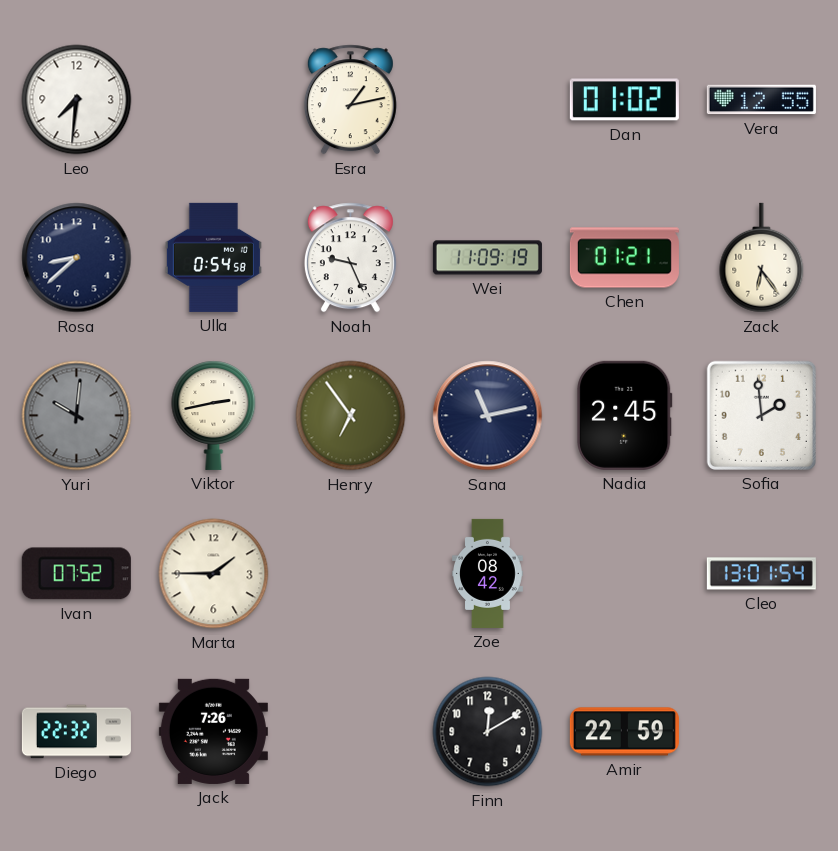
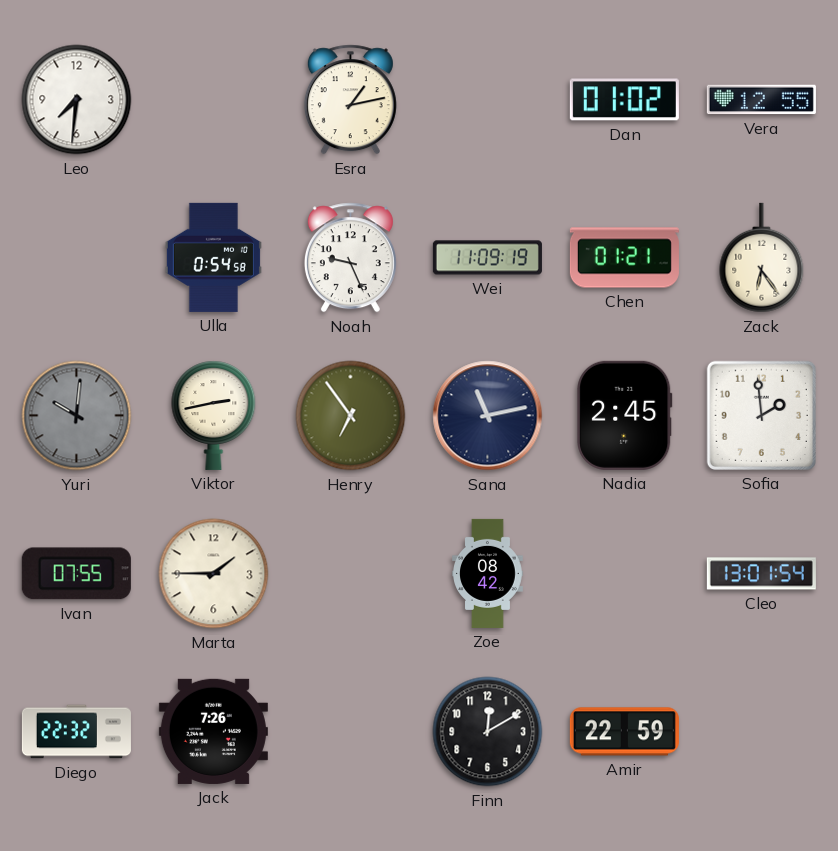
Rosa: 8:38 -> none (77, 258)
Ivan: 07:52 -> 07:55 (76, 574)
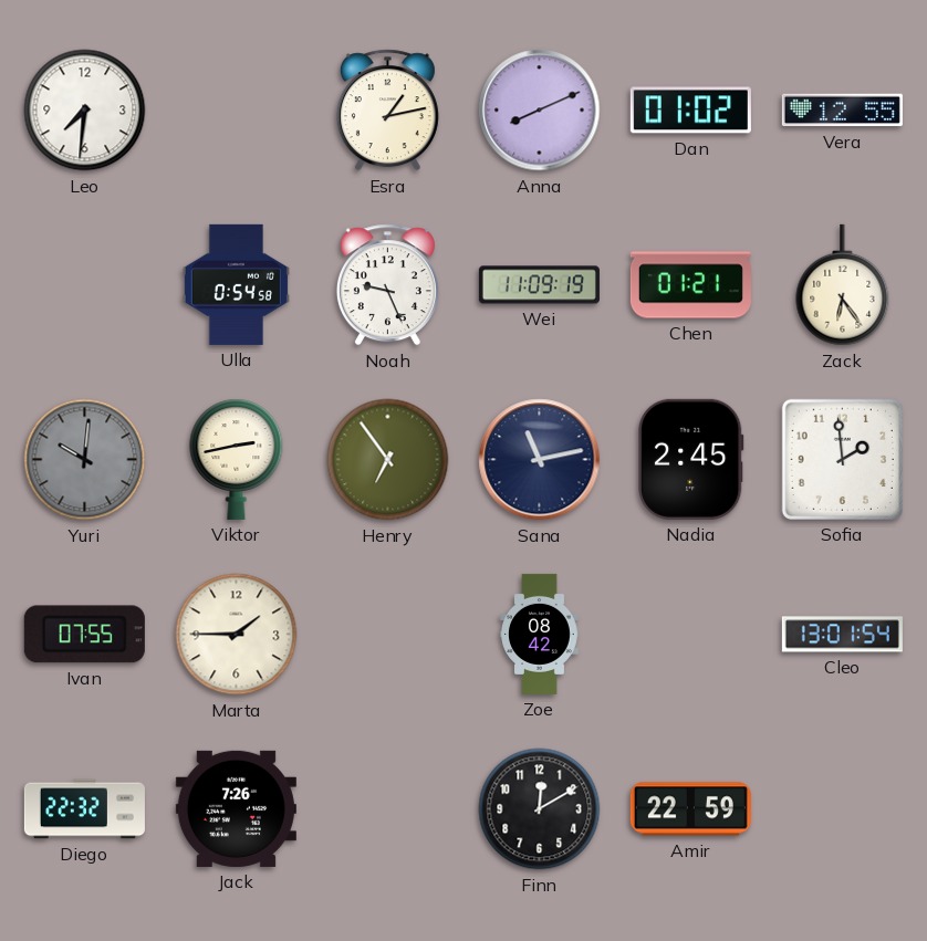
Anna: none -> 8:11 (540, 111)
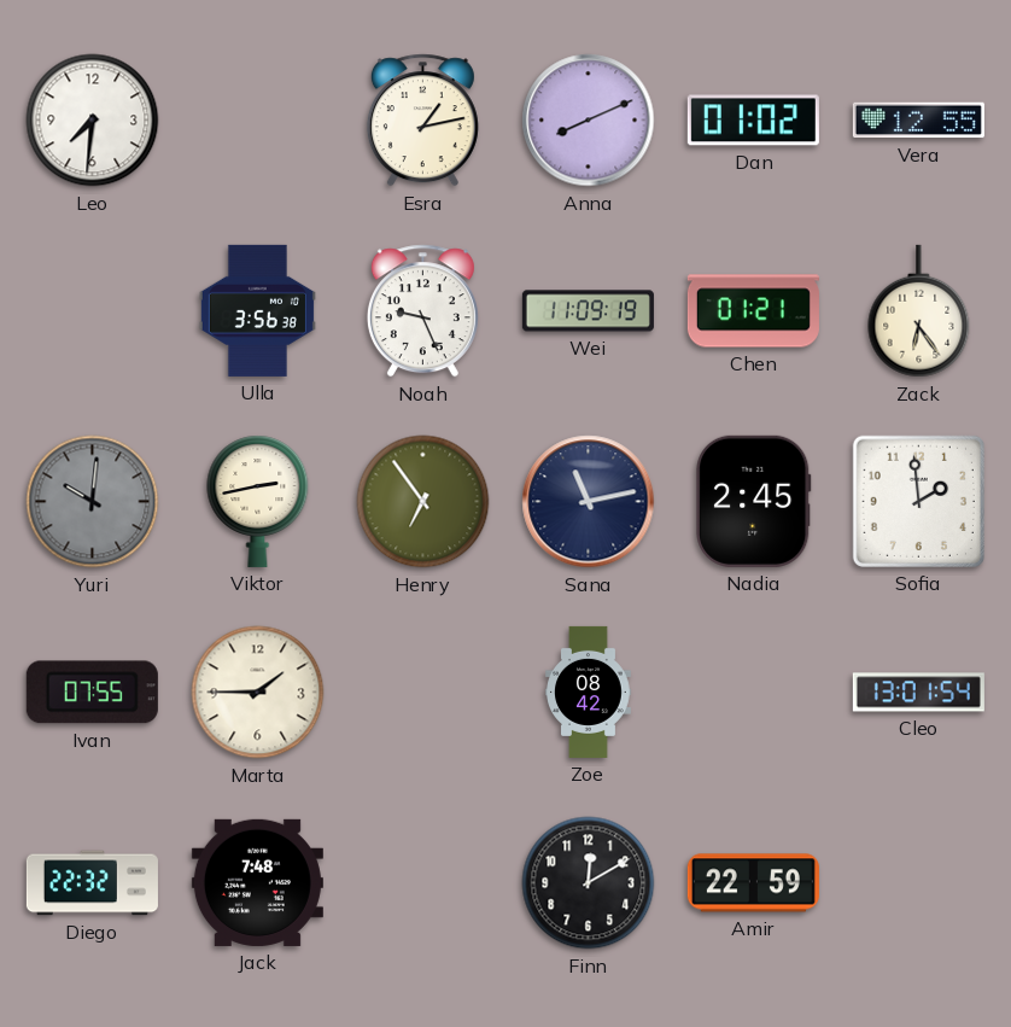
Ulla: 0:54 -> 3:56 (257, 310)
Jack: 7:26 -> 7:48 (257, 882)
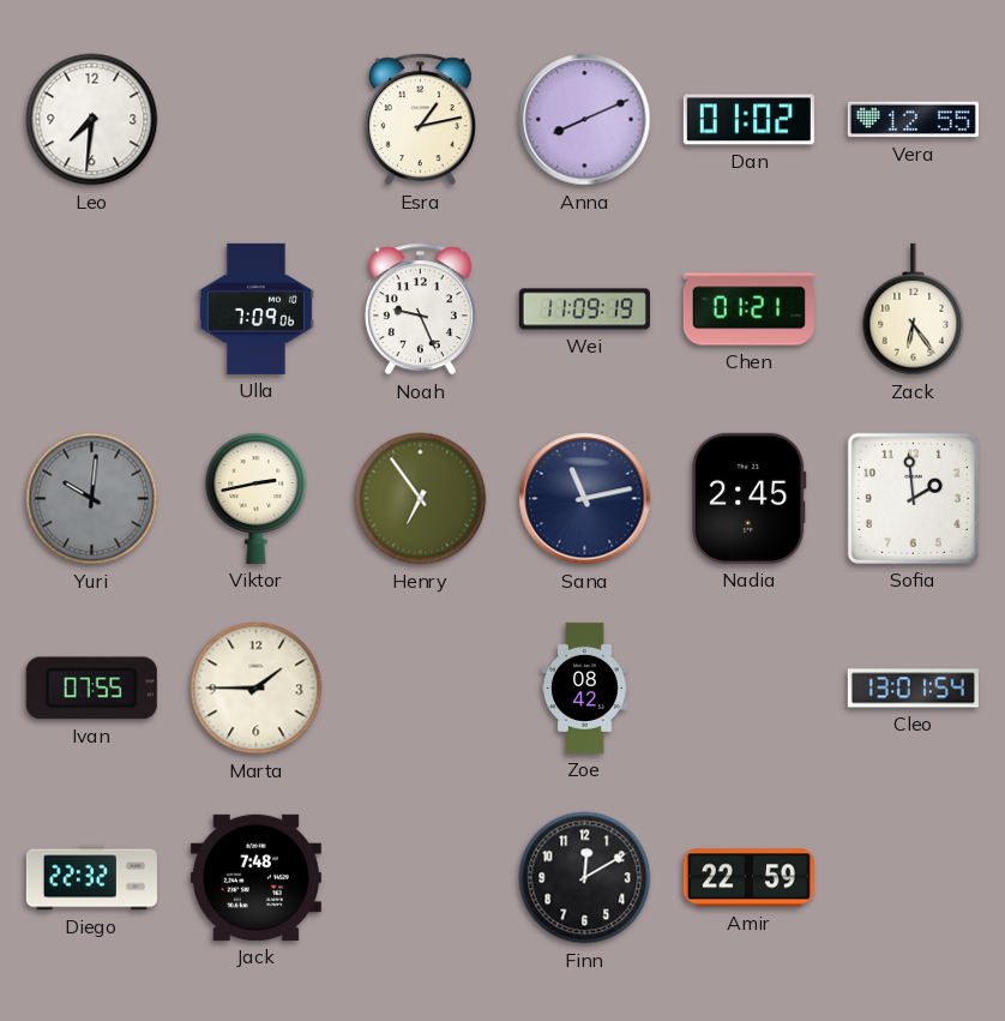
Ulla: 3:56 -> 7:09 (255, 308)
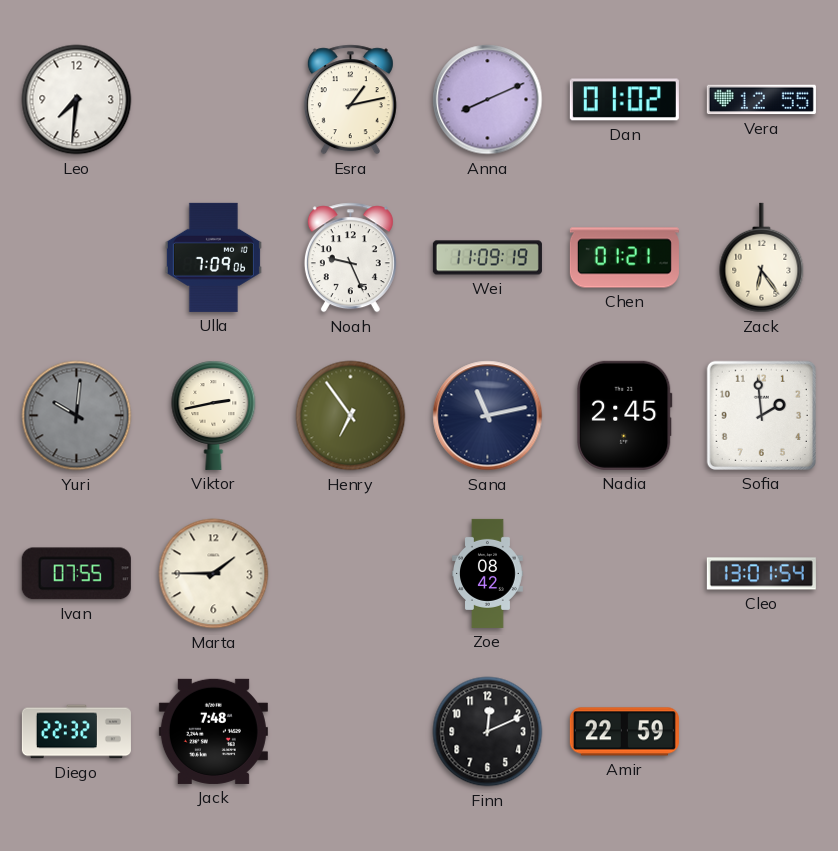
Finn: 12:10 -> 12:11 (488, 732)
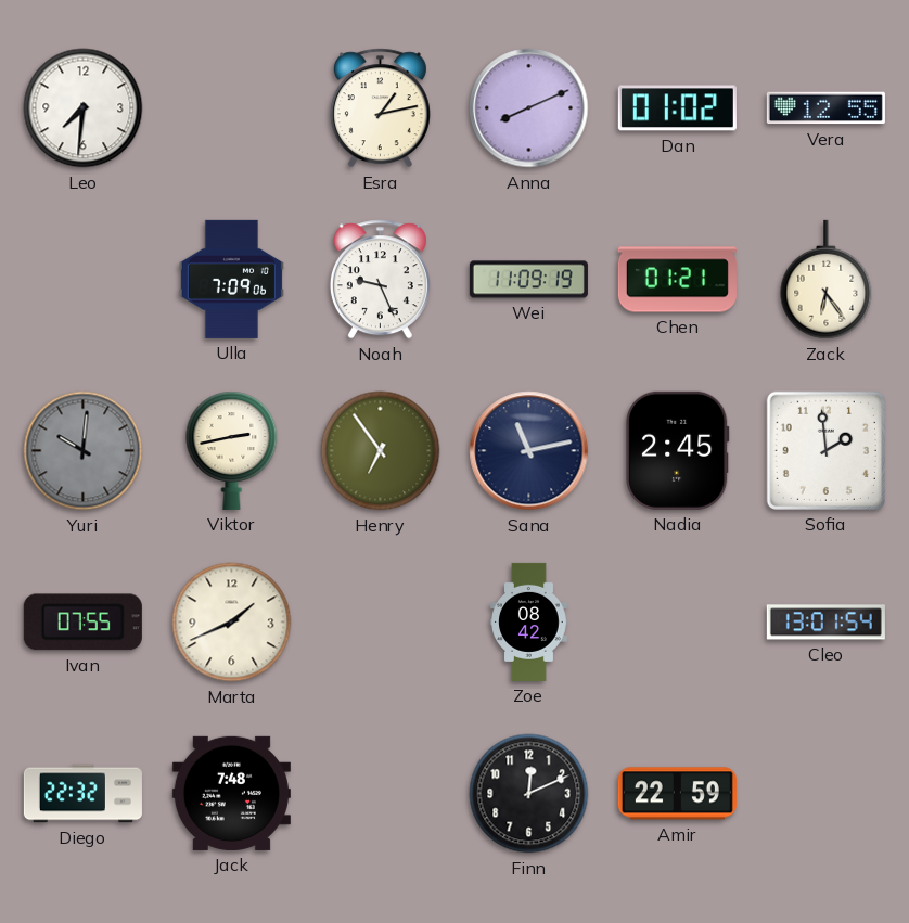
Marta: 1:45 -> 1:41 (232, 623)
